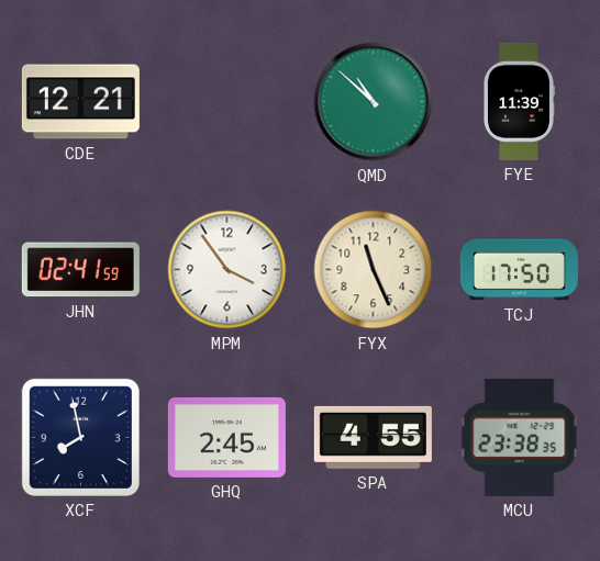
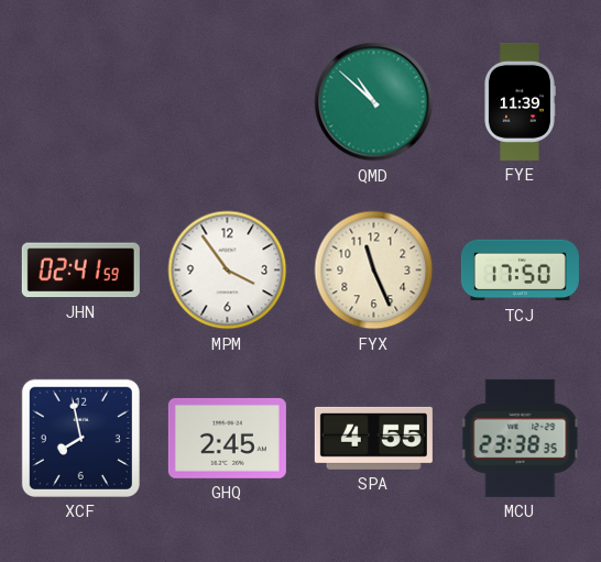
CDE: 12:21 -> none (80, 102)
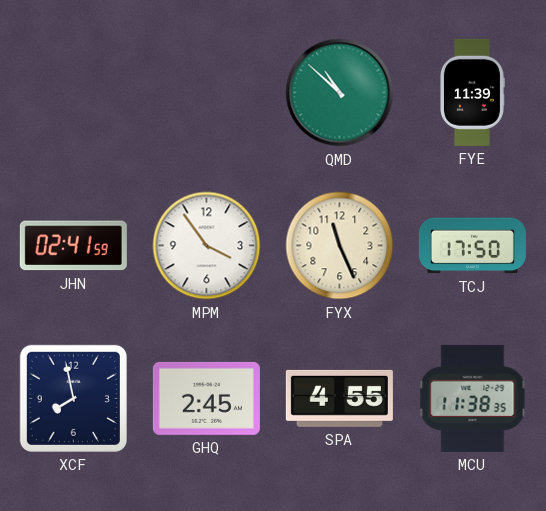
MCU: 23:38 -> 11:38 (473, 398)
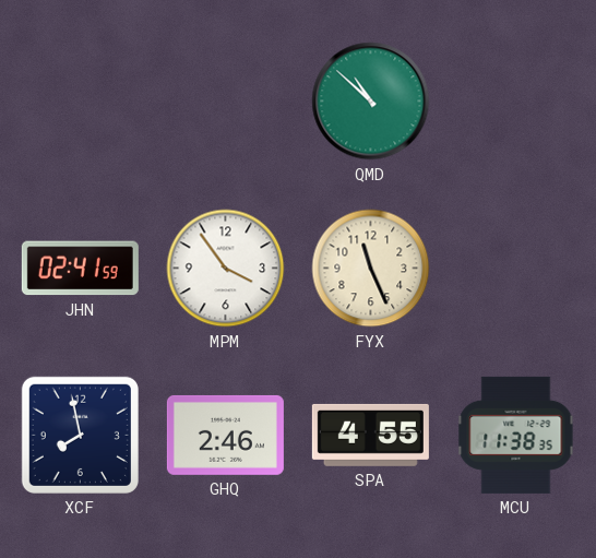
FYE: 11:39 -> none (473, 92)
TCJ: 17:50 -> none (472, 246)
GHQ: 2:45 -> 2:46 (225, 435)
